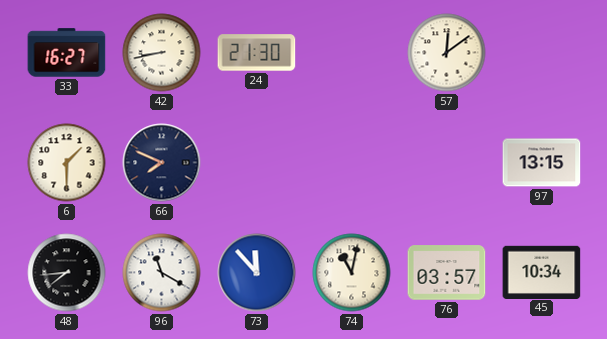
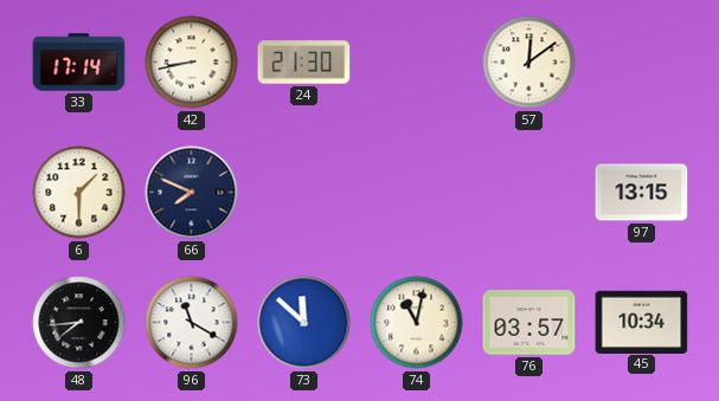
33: 16:27 -> 17:14 (79, 63)
73: 11:53 -> 11:52 (304, 323)
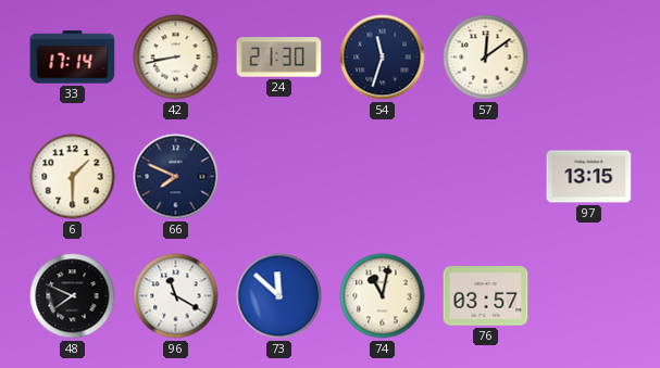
54: none -> 11:33 (383, 58)
48: 7:44 -> 7:49 (73, 296)
45: 10:34 -> none (642, 322)
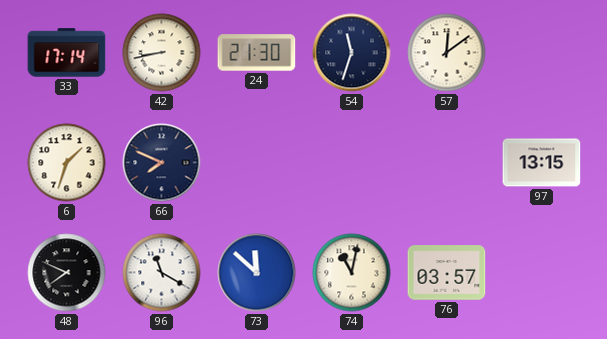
6: 1:30 -> 1:33 (67, 163)
